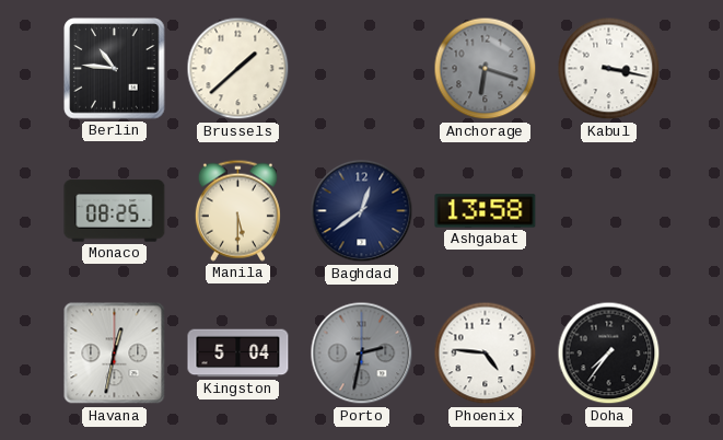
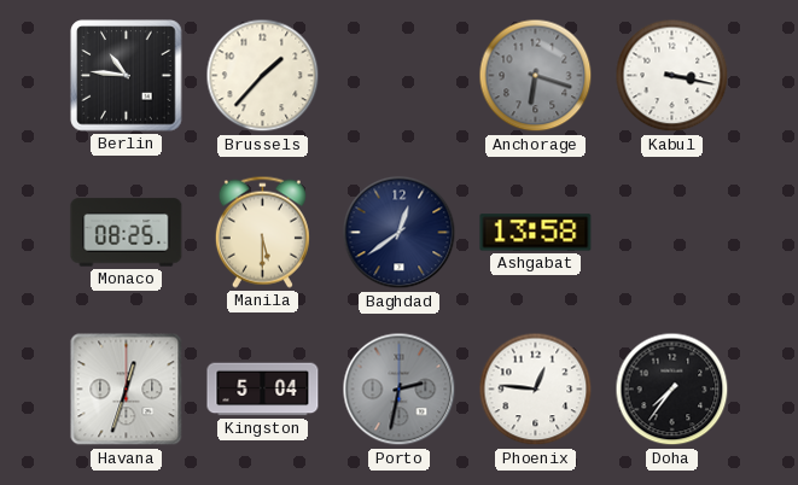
Brussels: 1:38 -> 1:37 (263, 76)
Havana: 12:32 -> 12:33 (127, 390)
Phoenix: 4:46 -> 12:46 (536, 390)
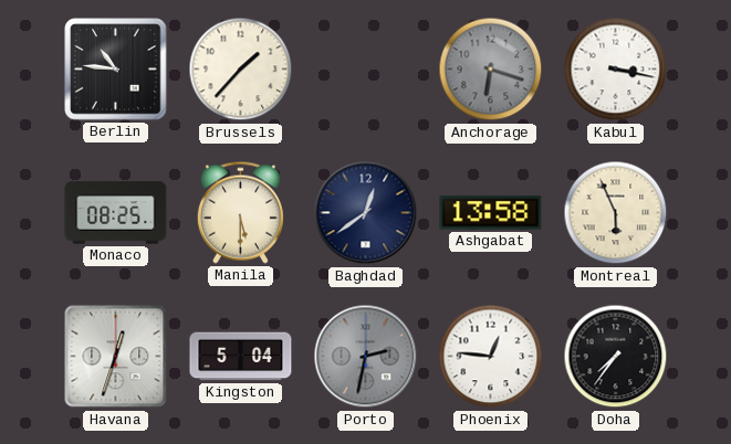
Montreal: none -> 5:56 (616, 213)
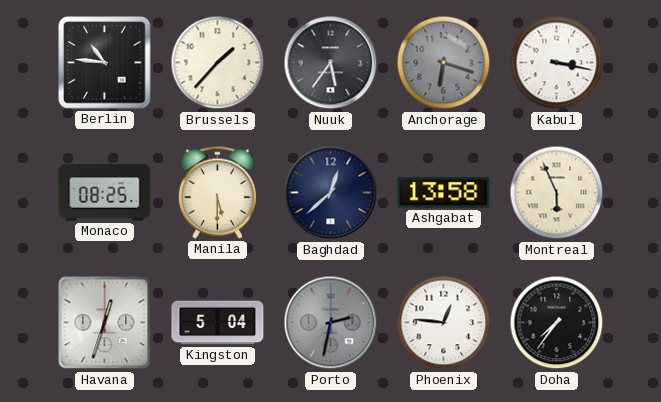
Nuuk: none -> 5:36 (331, 63)
Baghdad: 12:39 -> 12:38 (331, 193)
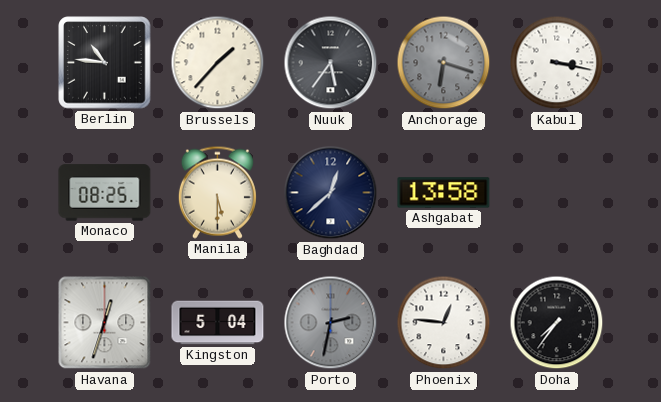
Montreal: 5:56 -> none (557, 193)
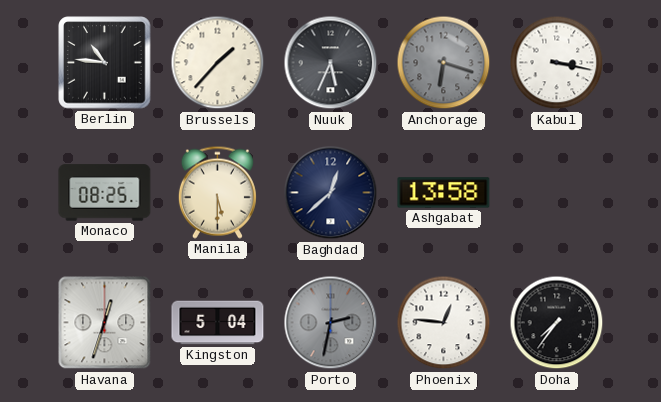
Nuuk: 5:36 -> 5:34 (331, 63)
